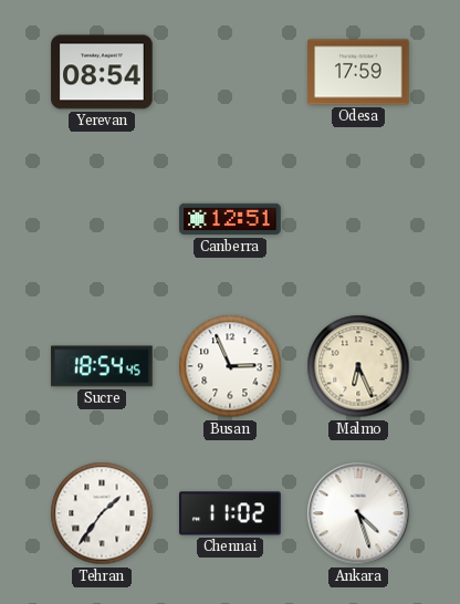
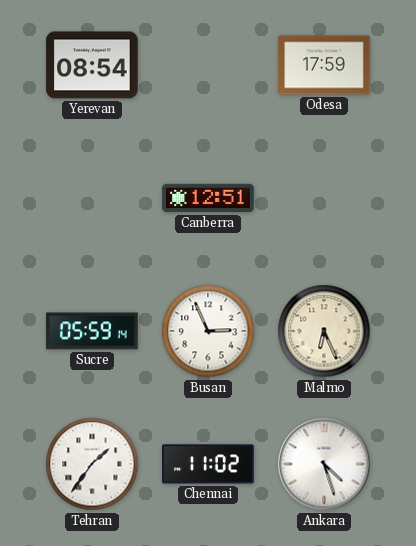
Sucre: 18:54 -> 05:59 (92, 331)
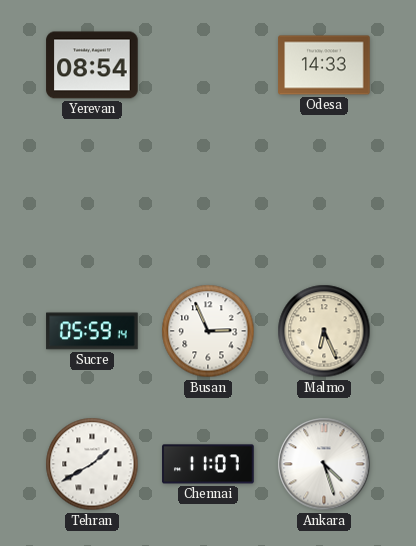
Odesa: 17:59 -> 14:33 (324, 65)
Canberra: 12:51 -> none (208, 198)
Tehran: 1:36 -> 1:40 (92, 464)
Chennai: 11:02 -> 11:07 (208, 464)
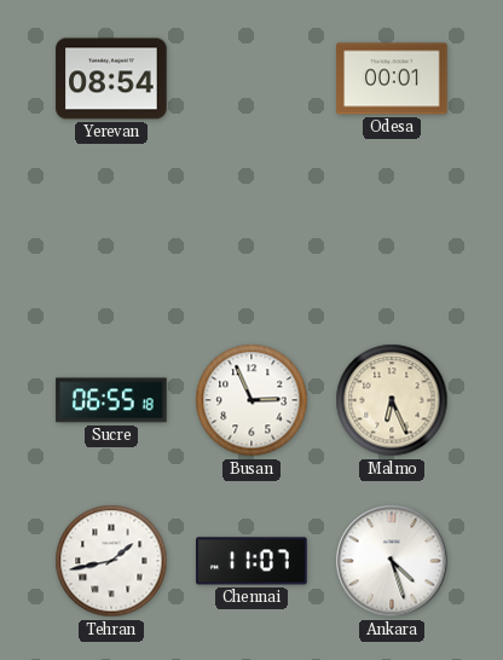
Odesa: 14:33 -> 00:01 (392, 79)
Sucre: 05:59 -> 06:55 (111, 400)
Tehran: 1:40 -> 1:43 (111, 561)
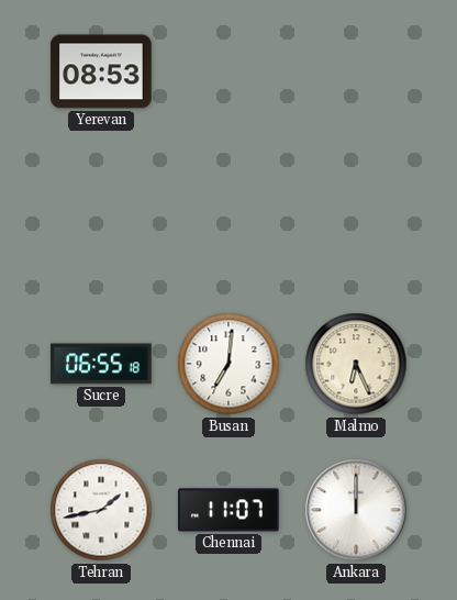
Yerevan: 08:54 -> 08:53 (101, 71)
Odesa: 00:01 -> none (392, 79)
Busan: 2:56 -> 7:01 (228, 364)
Ankara: 4:27 -> 12:00 (356, 510)
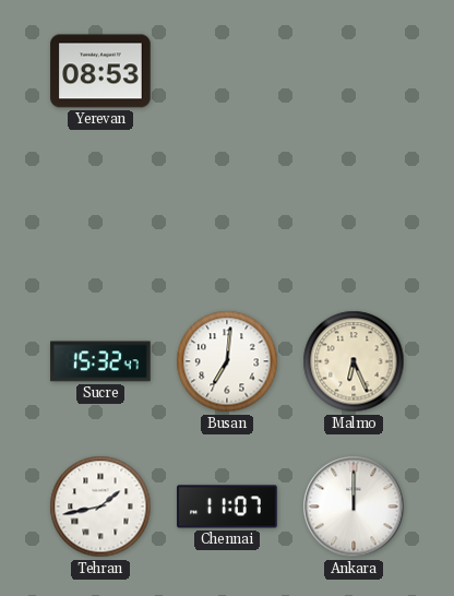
Sucre: 06:55 -> 15:32 (100, 361)
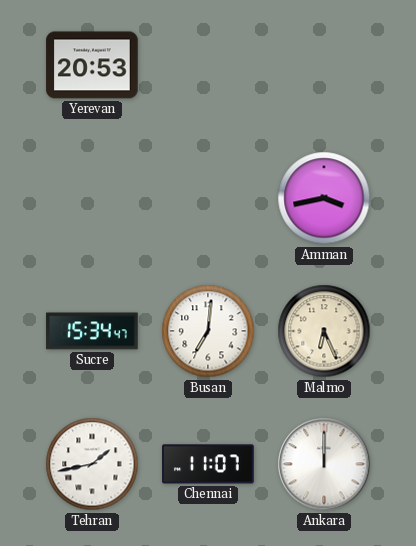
Yerevan: 08:53 -> 20:53 (92, 65)
Amman: none -> 3:43 (324, 198)
Sucre: 15:32 -> 15:34 (92, 331)
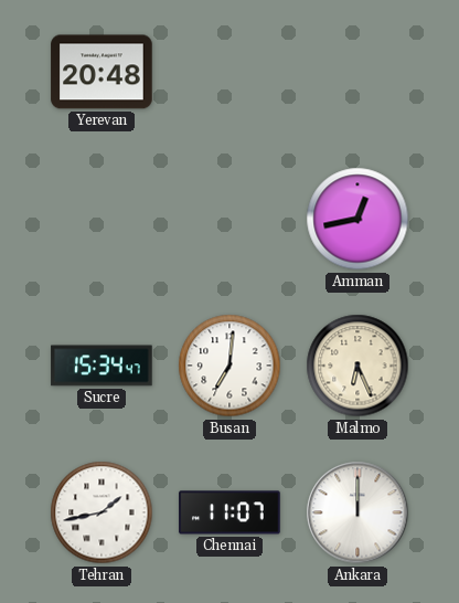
Yerevan: 20:53 -> 20:48 (102, 72)
Amman: 3:43 -> 12:43 (357, 219)
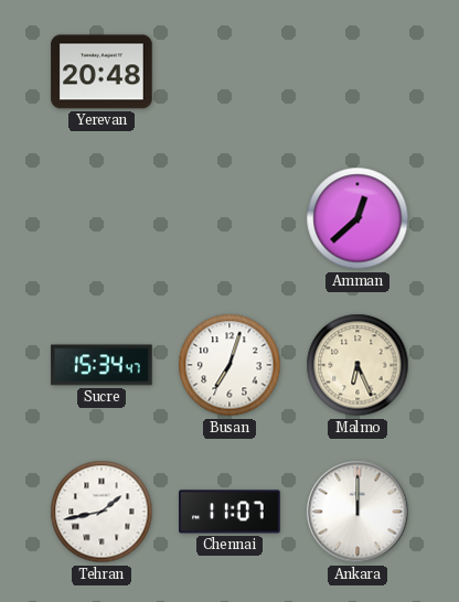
Amman: 12:43 -> 12:38 (357, 218)
Busan: 7:01 -> 7:03 (229, 365)
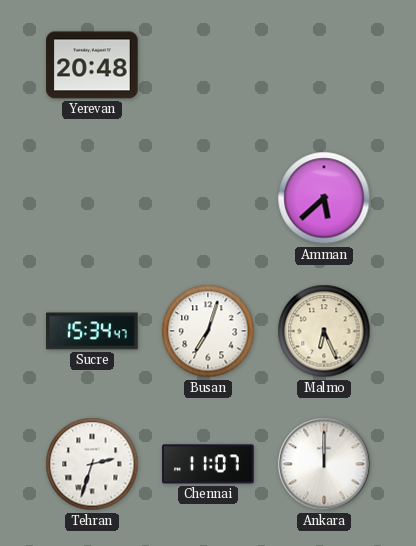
Amman: 12:38 -> 5:38 (324, 198)
Tehran: 1:43 -> 2:33 (92, 464)
